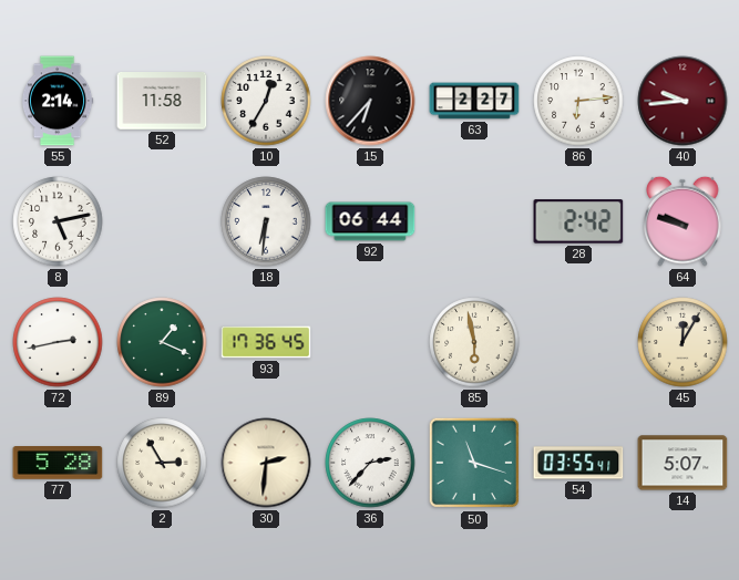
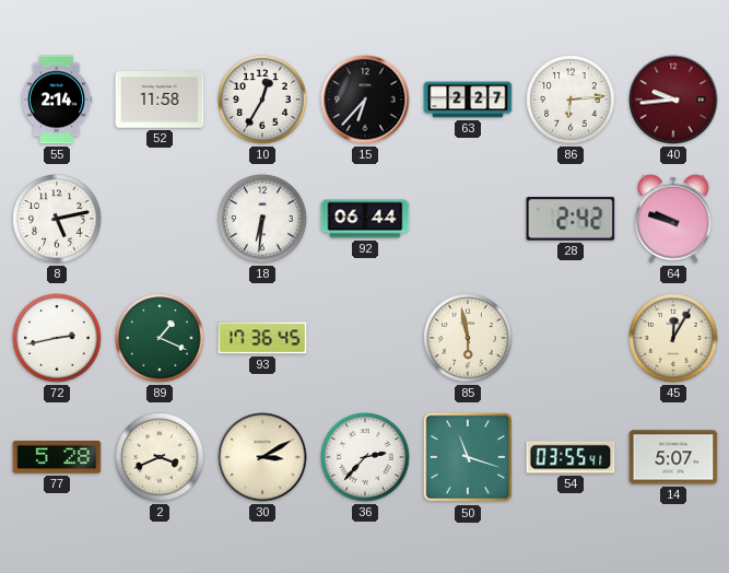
2: 2:55 -> 3:41 (160, 457)
30: 2:31 -> 3:10 (262, 457)
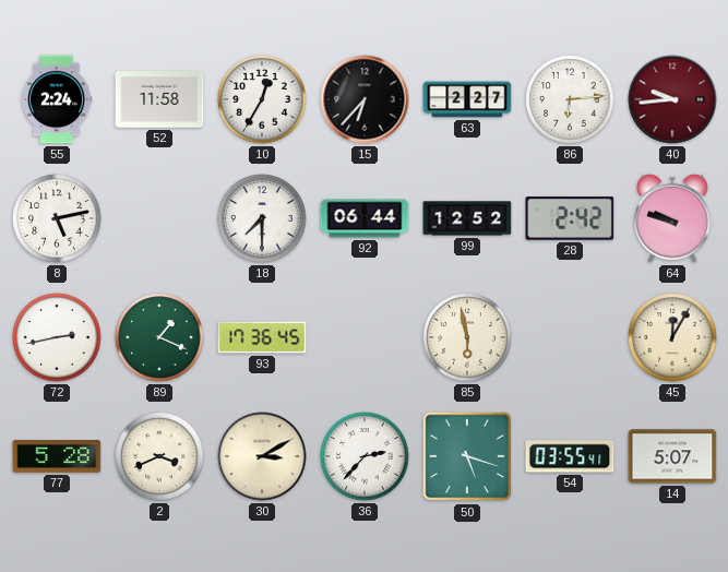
55: 2:14 -> 2:24 (57, 99)
18: 6:31 -> 7:30 (262, 218)
99: none -> 12:52 (467, 218)
50: 11:18 -> 5:18 (467, 456)
